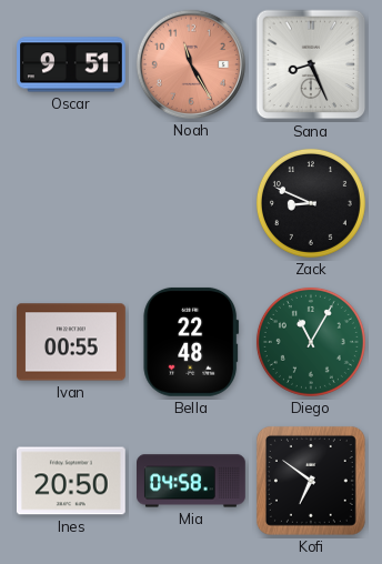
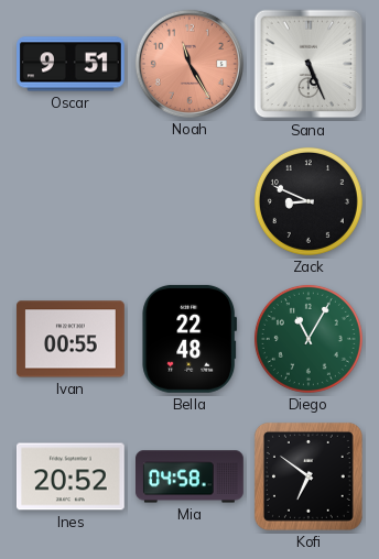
Sana: 8:26 -> 5:26 (308, 64)
Ines: 20:50 -> 20:52 (71, 476)
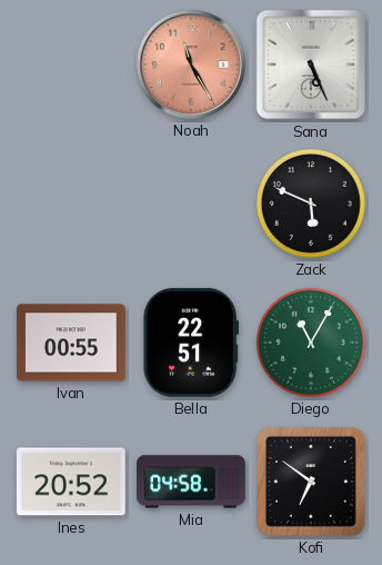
Oscar: 9:51 -> none (72, 64)
Zack: 8:49 -> 5:49 (311, 204)
Bella: 22:48 -> 22:51 (191, 343)
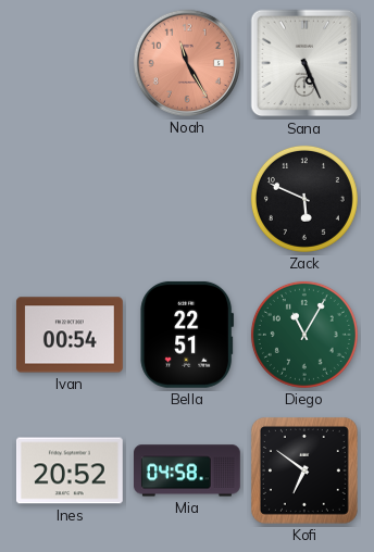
Ivan: 00:55 -> 00:54 (70, 335)
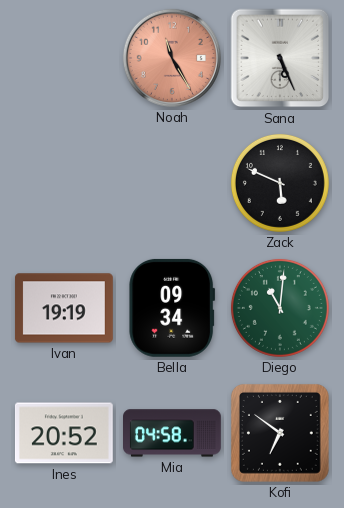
Ivan: 00:54 -> 19:19 (64, 308)
Bella: 22:51 -> 09:34 (172, 308)
Diego: 11:05 -> 11:01 (280, 308)
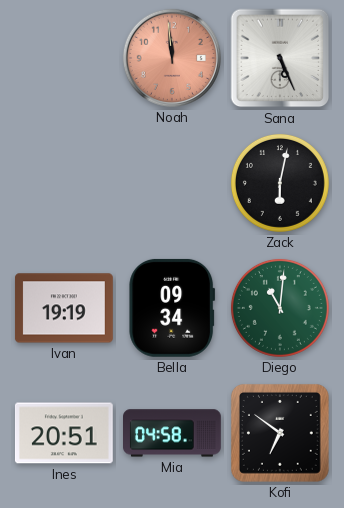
Noah: 11:25 -> 11:59 (172, 58)
Zack: 5:49 -> 6:02 (280, 183)
Ines: 20:52 -> 20:51 (64, 433)
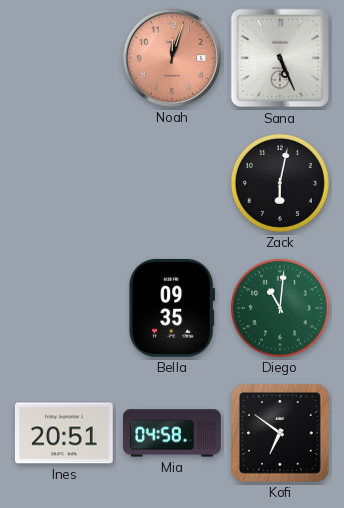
Noah: 11:59 -> 12:03 (172, 58)
Ivan: 19:19 -> none (64, 308)
Bella: 09:34 -> 09:35 (172, 308)
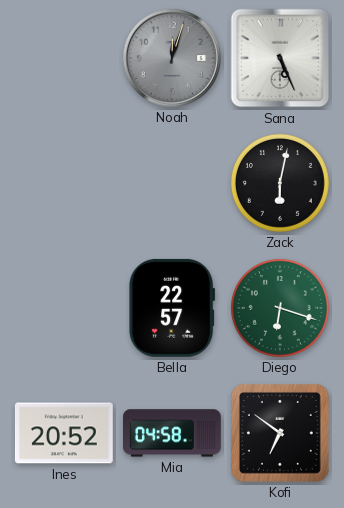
Noah dial: salmon -> grey (172, 58)
Bella: 09:35 -> 22:57 (172, 308)
Diego: 11:01 -> 6:18 (280, 308)
Ines: 20:51 -> 20:52 (64, 433)
